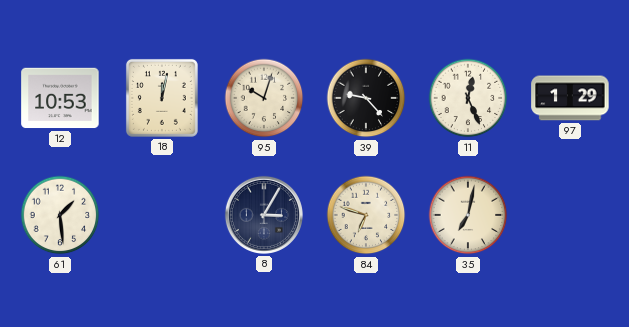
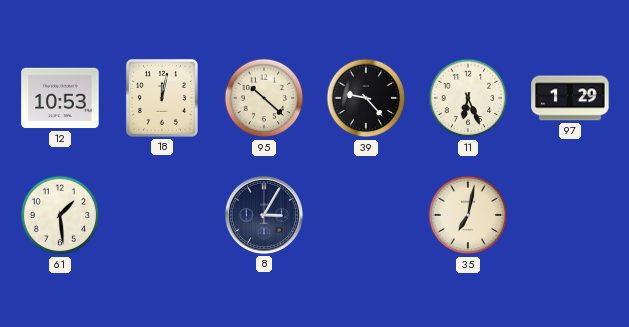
95: 10:03 -> 10:22 (264, 98)
11: 12:26 -> 6:26 (468, 98)
84: 6:48 -> none (366, 215)
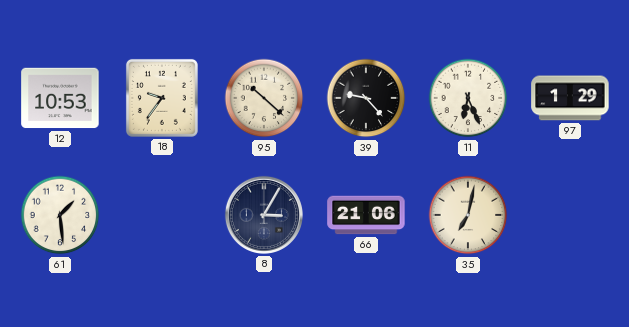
18: 12:02 -> 9:36 (162, 98)
66: none -> 21:06 (366, 215)
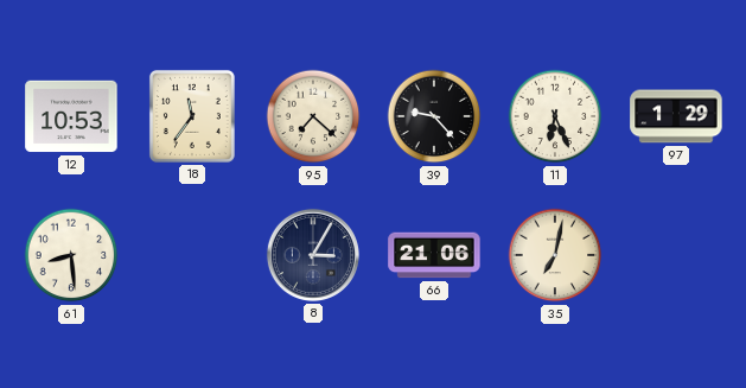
18: 9:36 -> 11:36 (192, 116)
95: 10:22 -> 7:22 (313, 116)
61: 1:29 -> 8:29 (71, 255)
